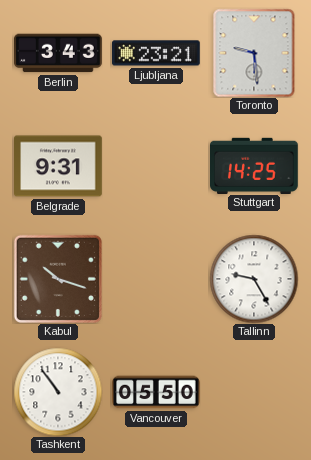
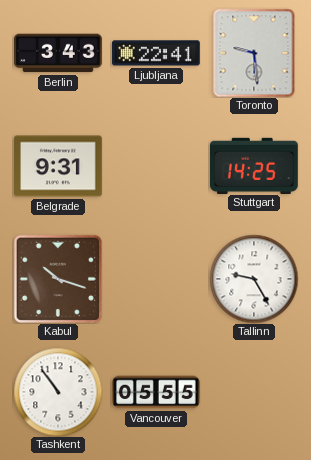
Ljubljana: 23:21 -> 22:41 (157, 53)
Vancouver: 05:50 -> 05:55 (156, 392)
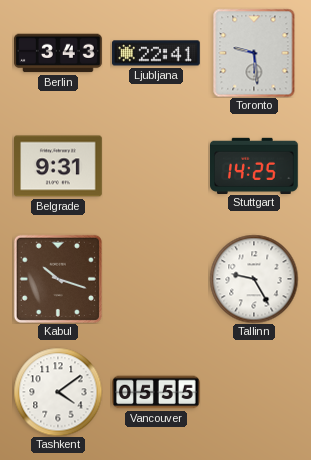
Tashkent: 10:54 -> 4:09 (58, 392)
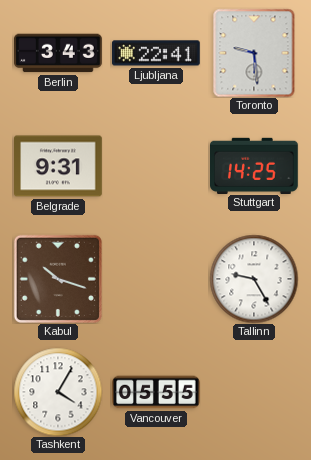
Tashkent: 4:09 -> 4:05 (58, 392)
